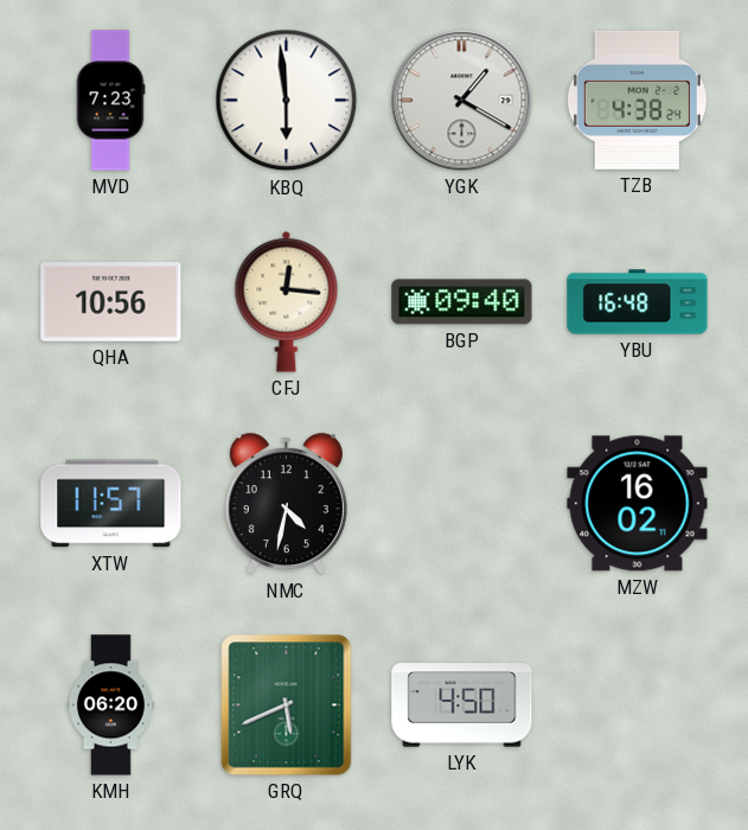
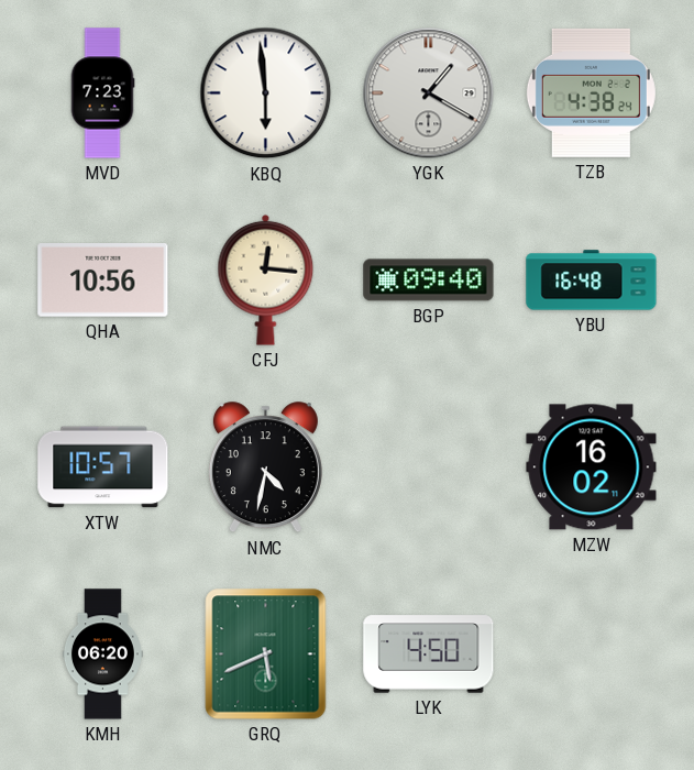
XTW: 11:57 -> 10:57 (103, 468)
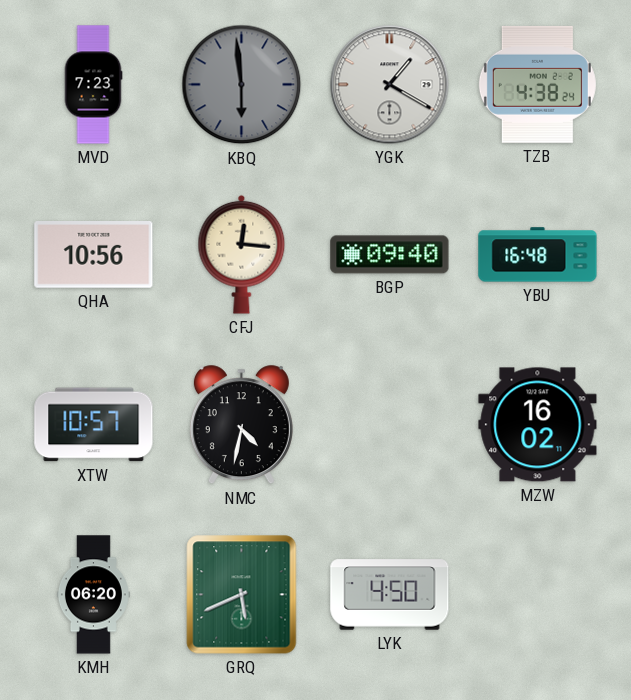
KBQ dial: white -> grey (242, 85)
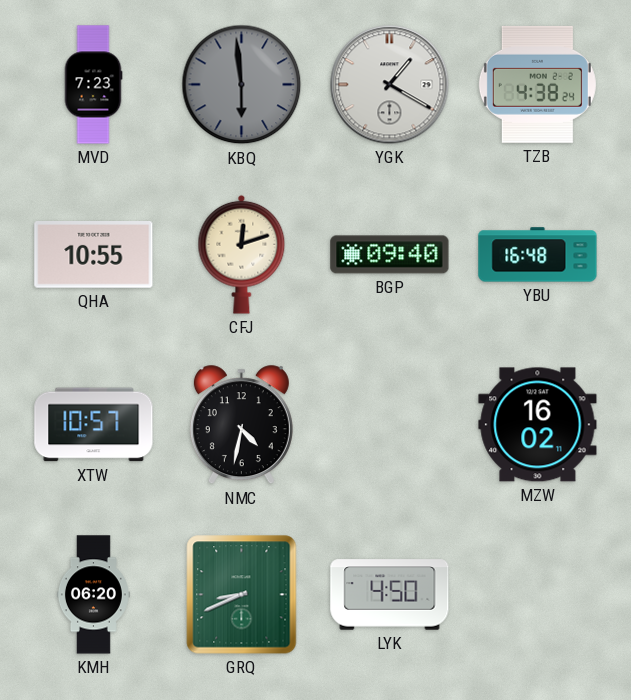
QHA: 10:56 -> 10:55 (94, 255)
CFJ: 12:16 -> 12:12 (242, 254)
GRQ: 5:41 -> 8:41 (242, 595)
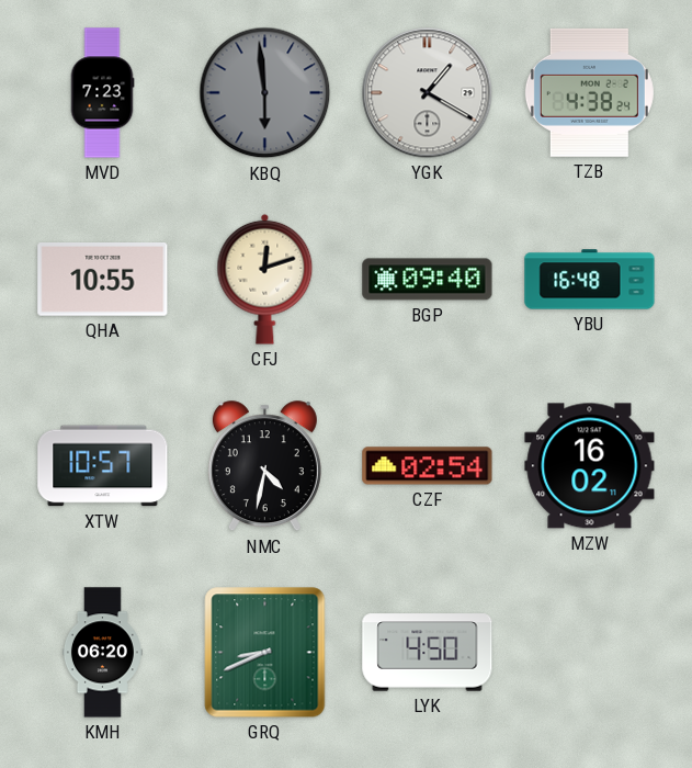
CZF: none -> 02:54 (428, 466)
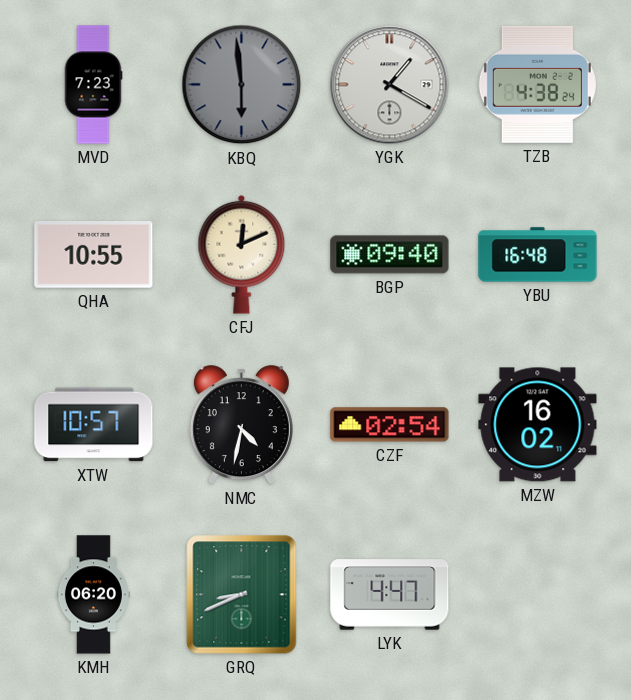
CFJ: 12:12 -> 12:11 (242, 254)
LYK: 4:50 -> 4:47 (390, 595)
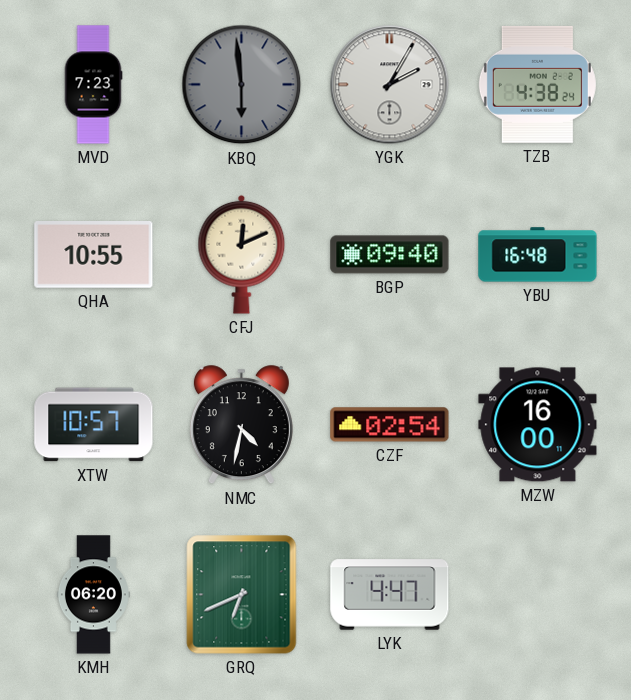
YGK: 1:20 -> 2:05 (390, 85)
MZW: 16:02 -> 16:00 (538, 425)
GRQ: 8:41 -> 6:41 (242, 595)
